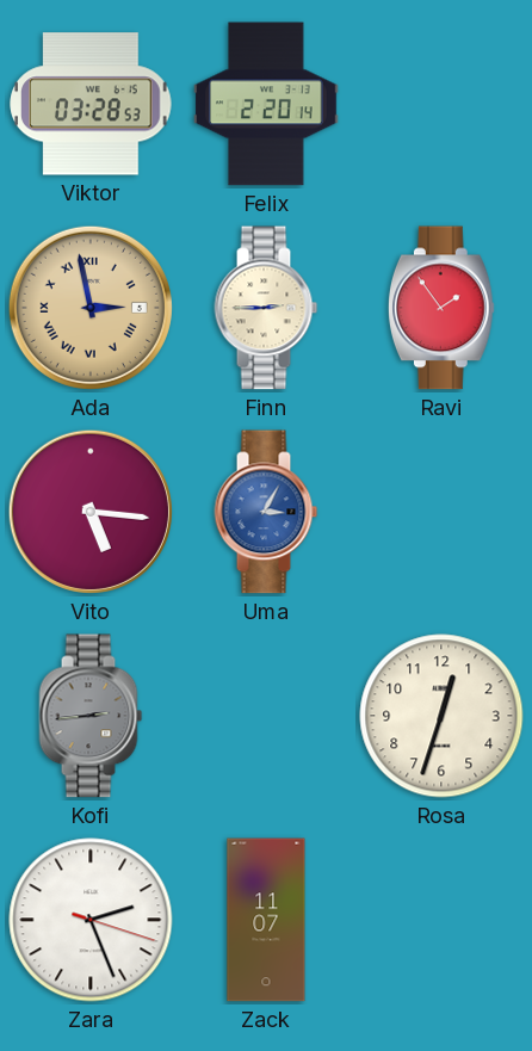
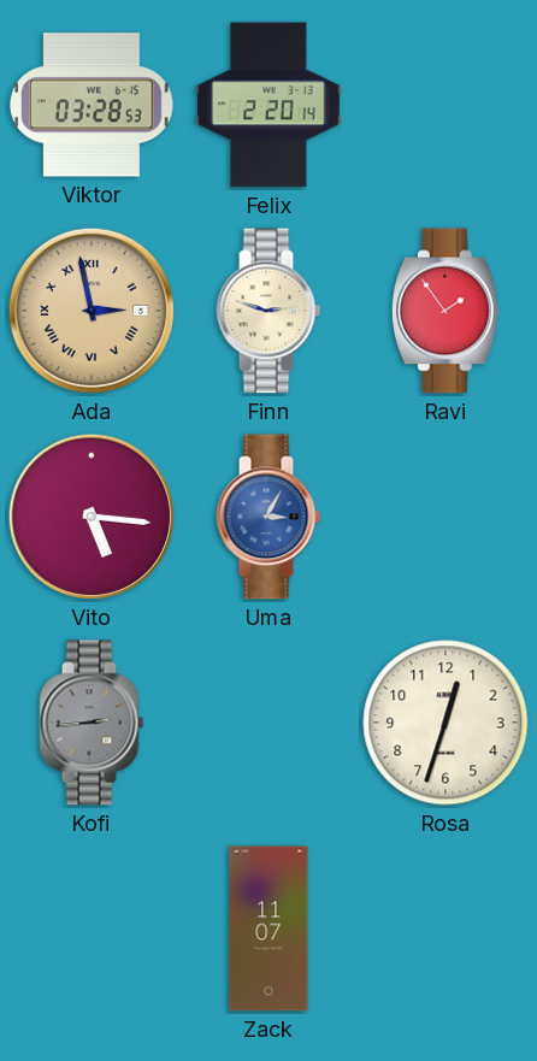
Finn: 2:45 -> 2:48 (268, 311)
Zara: 2:26 -> none (91, 920)
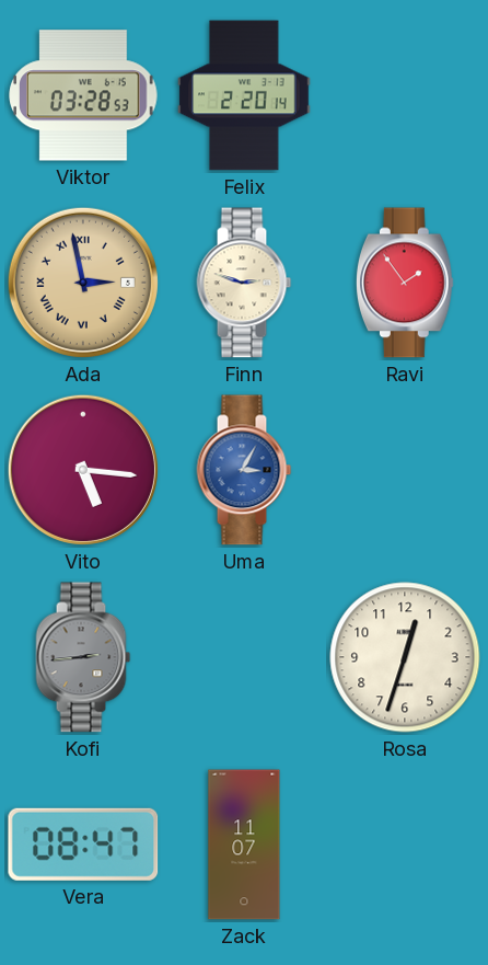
Vera: none -> 08:47 (83, 845)
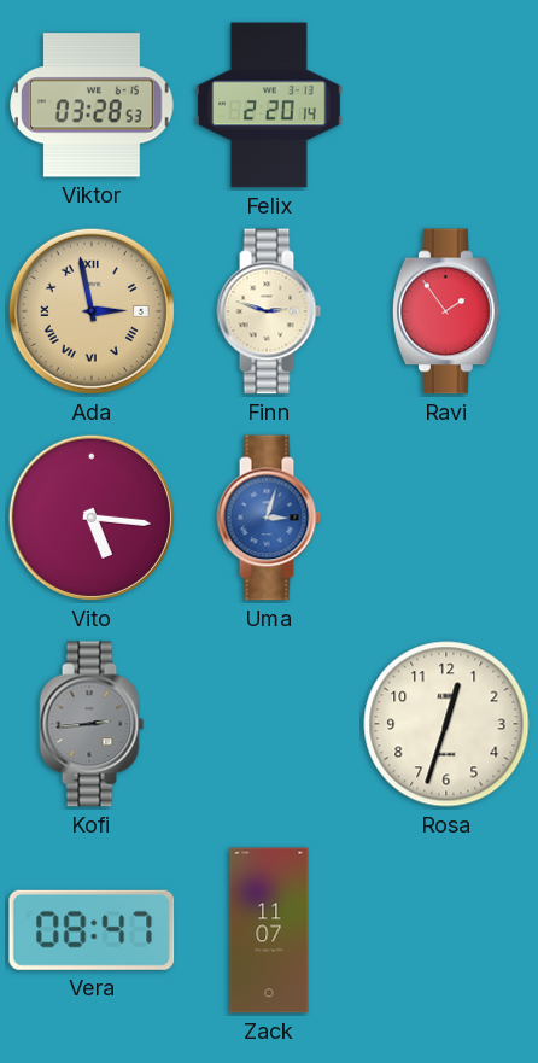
Uma: 3:05 -> 3:03 (269, 518)
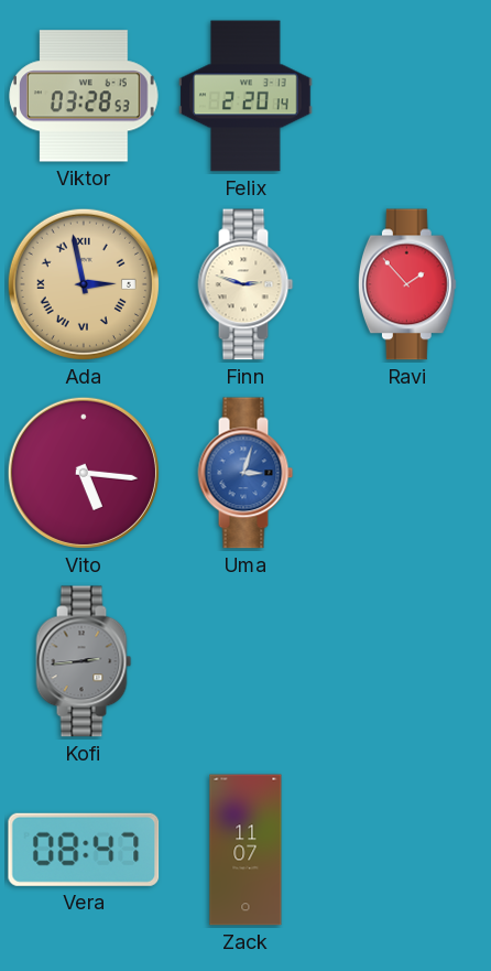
Ravi: 1:54 -> 1:53 (407, 284)
Rosa: 12:33 -> none (446, 724)
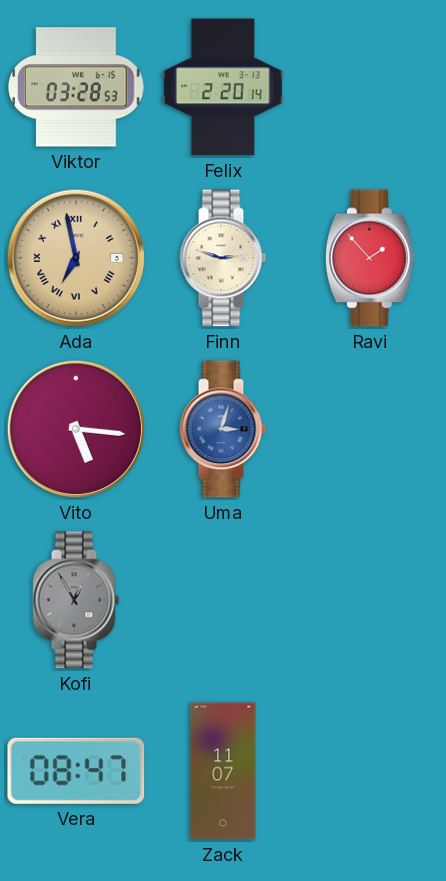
Ada: 2:58 -> 6:58 (76, 258)
Kofi: 2:44 -> 12:55 (76, 600)
